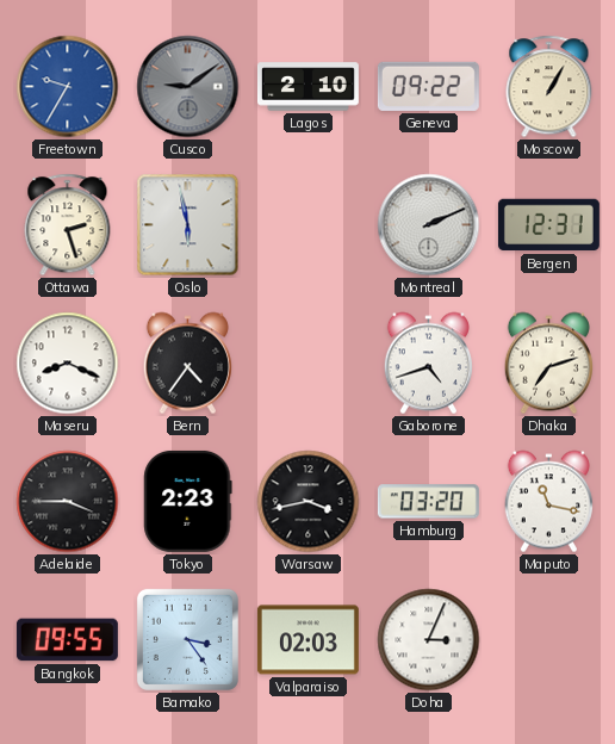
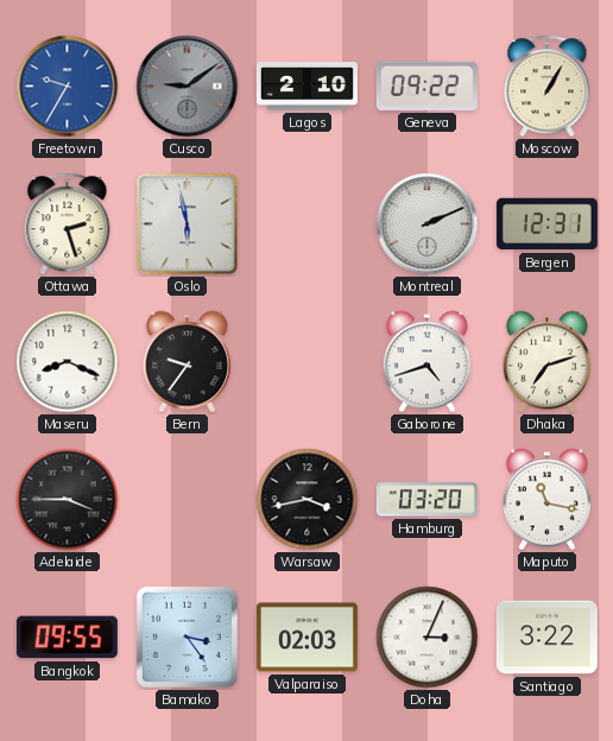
Bern: 4:36 -> 9:36 (187, 362)
Tokyo: 2:23 -> none (188, 501)
Santiago: none -> 3:22 (546, 638)
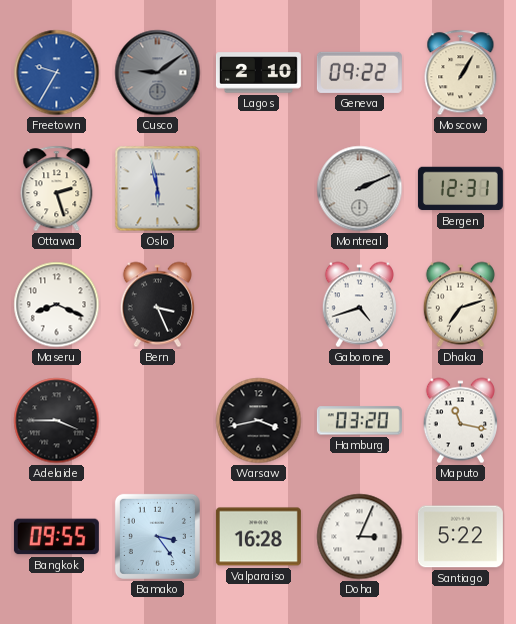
Bern: 9:36 -> 3:26 (157, 305)
Valparaiso: 02:03 -> 16:28 (258, 537)
Santiago: 3:22 -> 5:22 (460, 537)
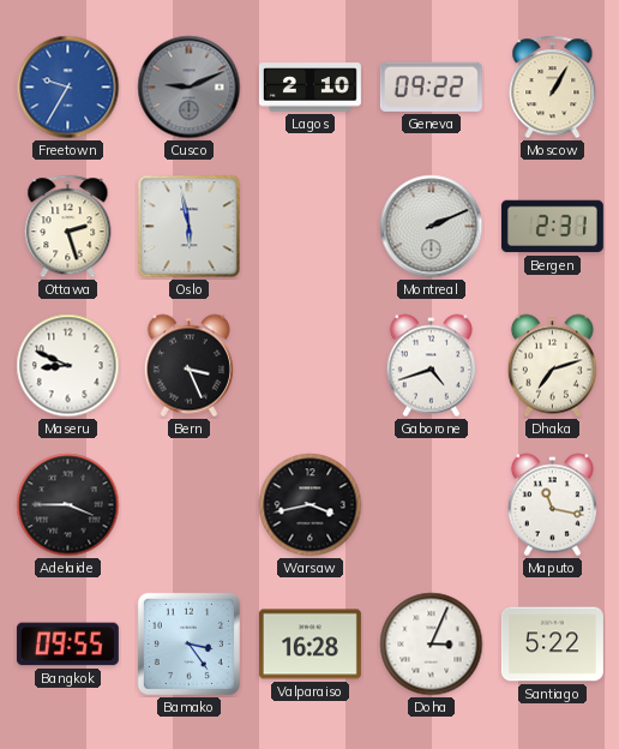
Cusco: 9:09 -> 9:11 (190, 88)
Bergen: 12:31 -> 2:31 (552, 227)
Maseru: 8:19 -> 8:49 (68, 366)
Hamburg: 03:20 -> none (359, 421)
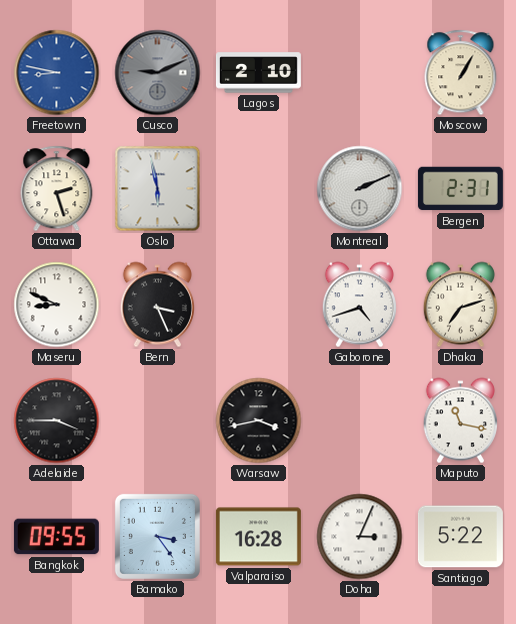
Freetown: 9:35 -> 8:47 (57, 73)
Geneva: 09:22 -> none (431, 86)
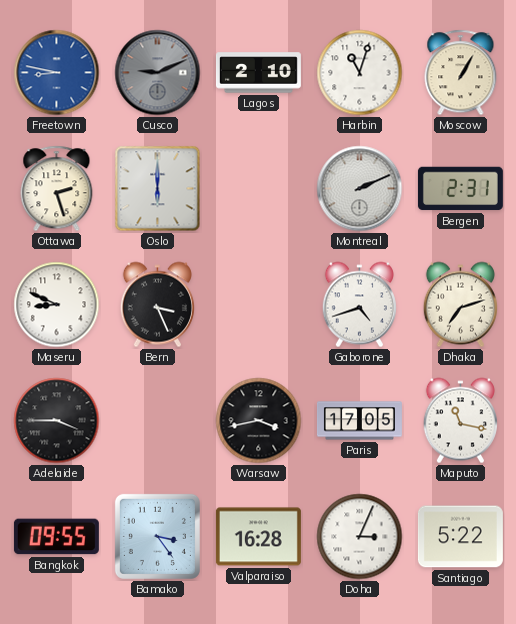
Harbin: none -> 11:03 (360, 73)
Oslo: 5:58 -> 6:00 (158, 189)
Paris: none -> 17:05 (359, 421)
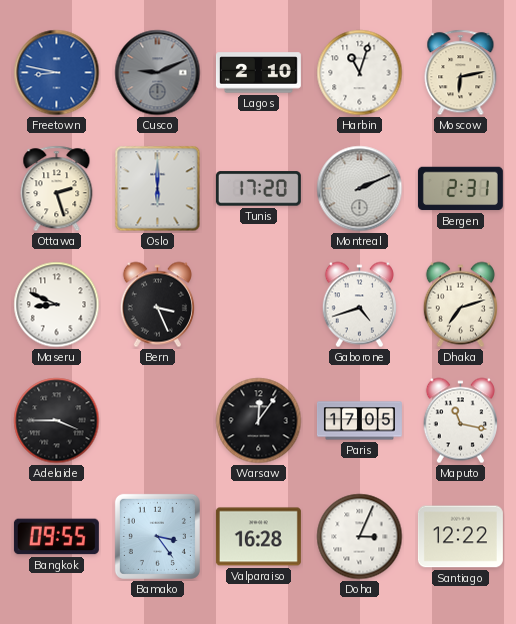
Moscow: 1:05 -> 6:13 (461, 73)
Tunis: none -> 17:20 (258, 189)
Warsaw: 3:43 -> 12:06 (259, 421)
Santiago: 5:22 -> 12:22 (460, 537)
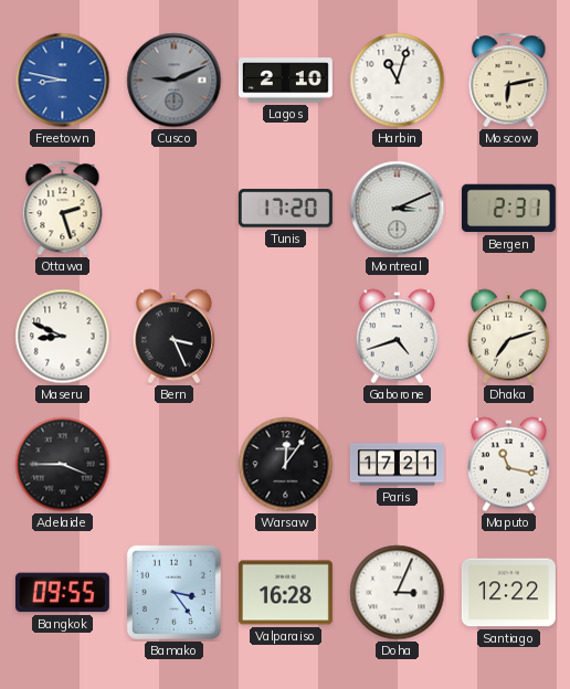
Oslo: 6:00 -> none (158, 189)
Montreal: 2:11 -> 3:11 (398, 209)
Paris: 17:05 -> 17:21 (397, 465)
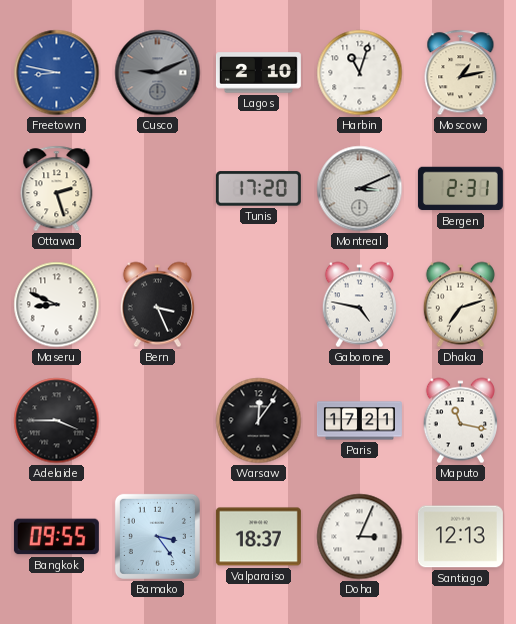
Moscow: 6:13 -> 1:13 (461, 73)
Gaborone: 4:42 -> 4:47 (359, 305)
Valparaiso: 16:28 -> 18:37 (258, 537)
Santiago: 12:22 -> 12:13 (460, 537)
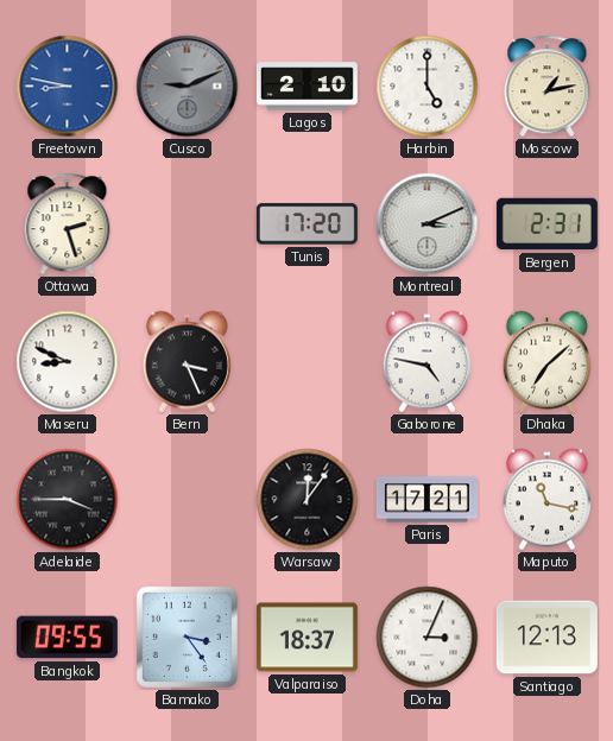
Harbin: 11:03 -> 5:00 (428, 87)
Dhaka: 7:12 -> 7:08 (546, 362)
